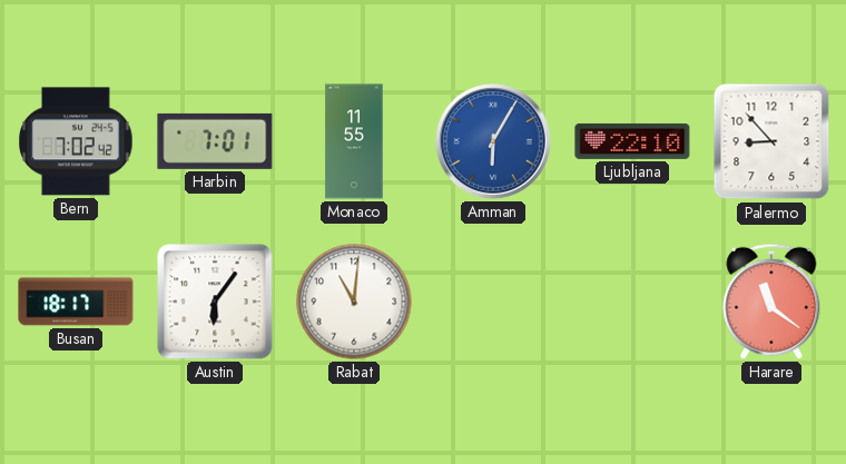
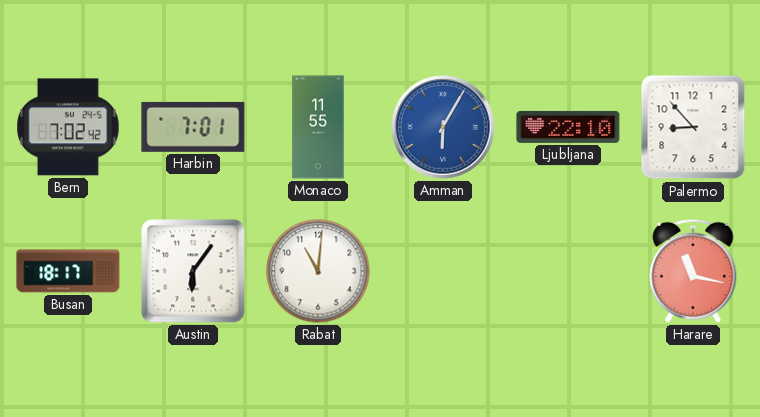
Harare: 11:21 -> 11:17 (693, 271)
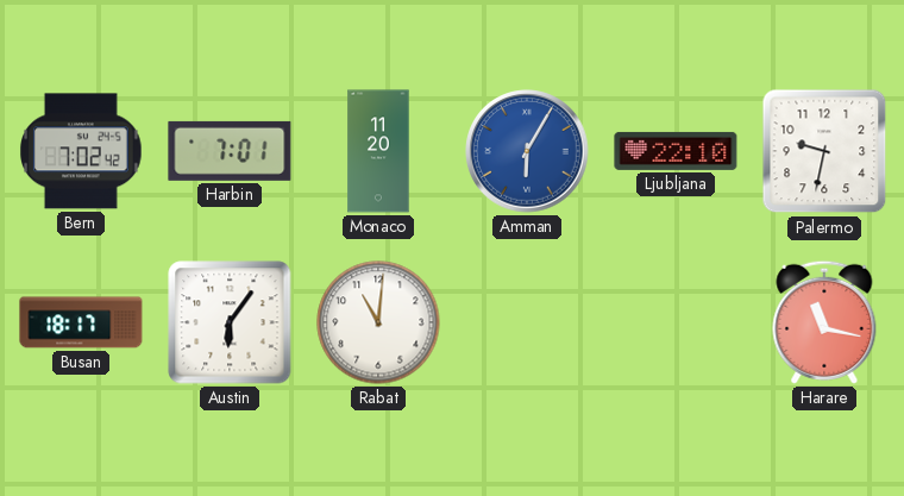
Monaco: 11:55 -> 11:20 (378, 151)
Palermo: 8:53 -> 9:32 (824, 151)
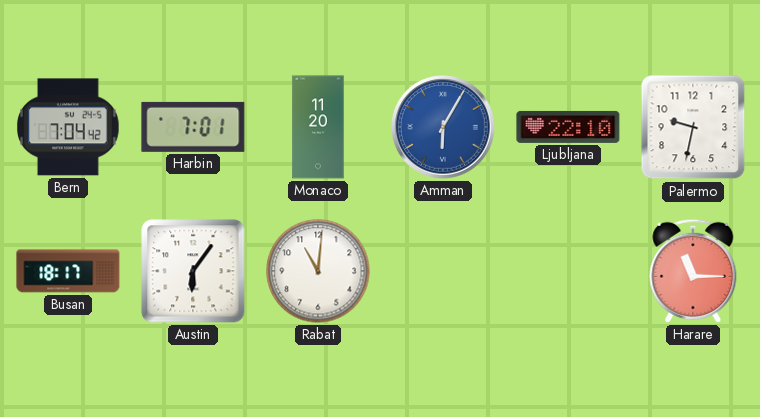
Bern: 7:02 -> 7:04 (69, 127)
Harare: 11:17 -> 11:15 (693, 271)
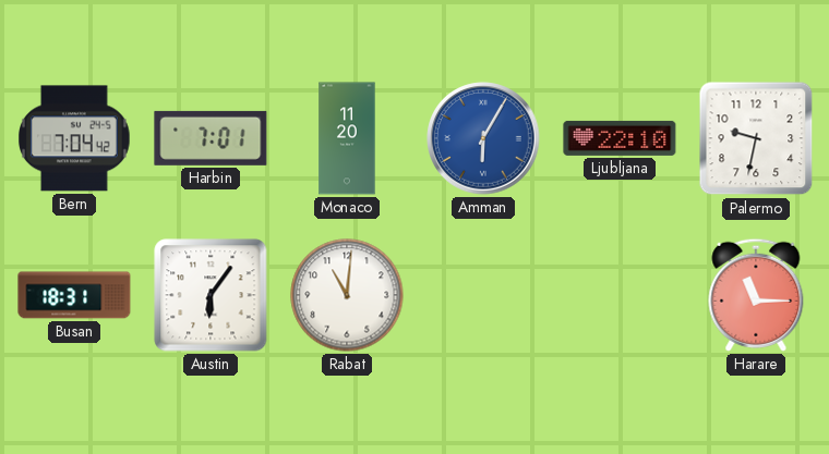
Busan: 18:17 -> 18:31 (74, 295)
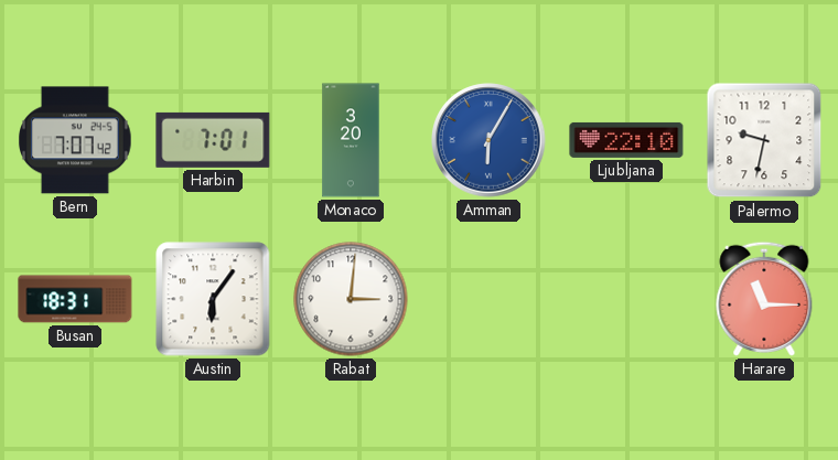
Bern: 7:04 -> 7:07 (76, 140)
Monaco: 11:20 -> 3:20 (351, 140)
Rabat: 11:01 -> 3:01 (351, 299)
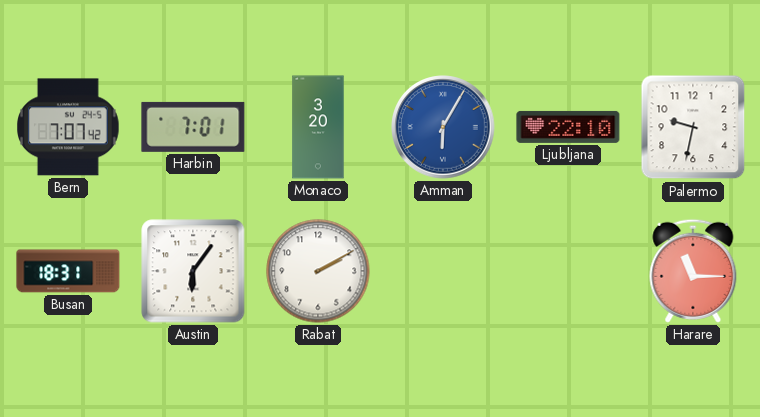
Rabat: 3:01 -> 2:10 (318, 271)
